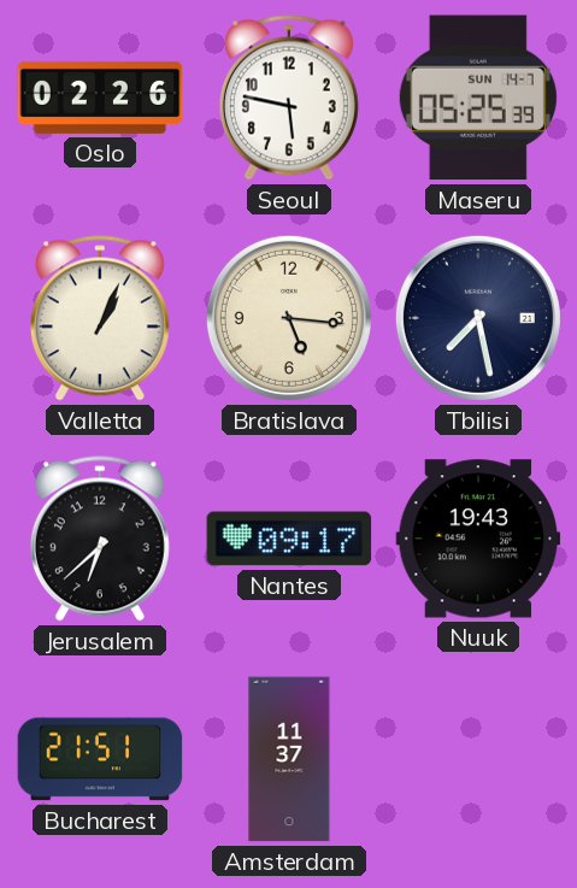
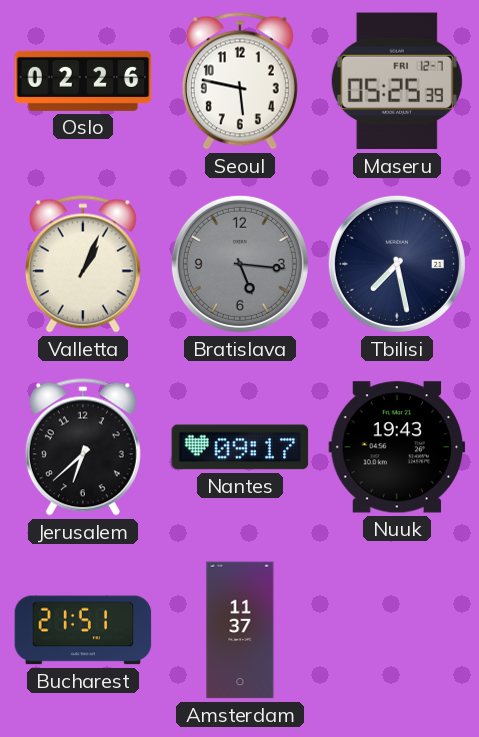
Maseru date: SUN 14-7 -> FRI 12-7 (397, 81)
Bratislava dial: cream -> grey (240, 264)
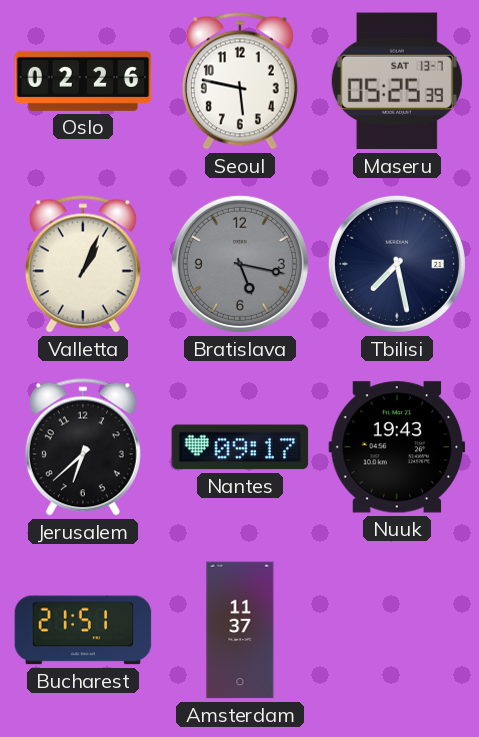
Maseru date: FRI 12-7 -> SAT 13-7 (397, 81)
Bratislava: 5:16 -> 5:17 (240, 264)
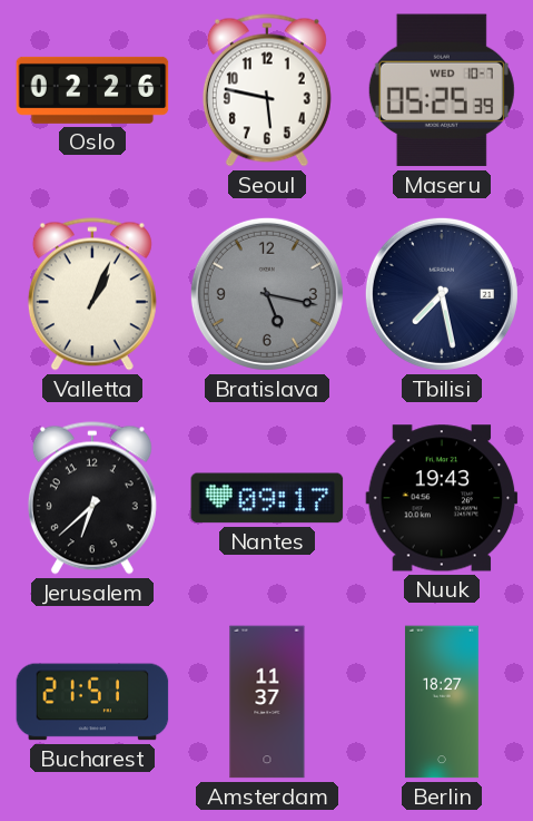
Maseru date: SAT 13-7 -> WED 10-7 (442, 90)
Berlin: none -> 18:27 (442, 702)
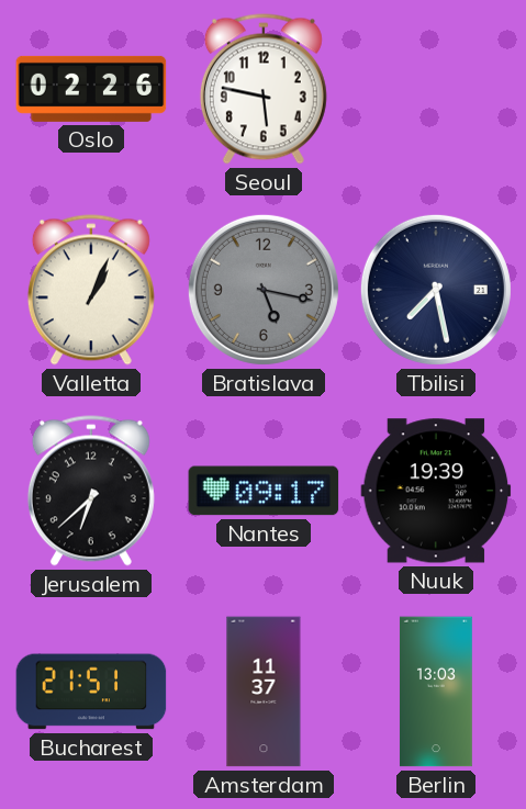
Maseru: 05:25 -> none (442, 90)
Nuuk: 19:43 -> 19:39 (436, 491)
Berlin: 18:27 -> 13:03 (436, 692)
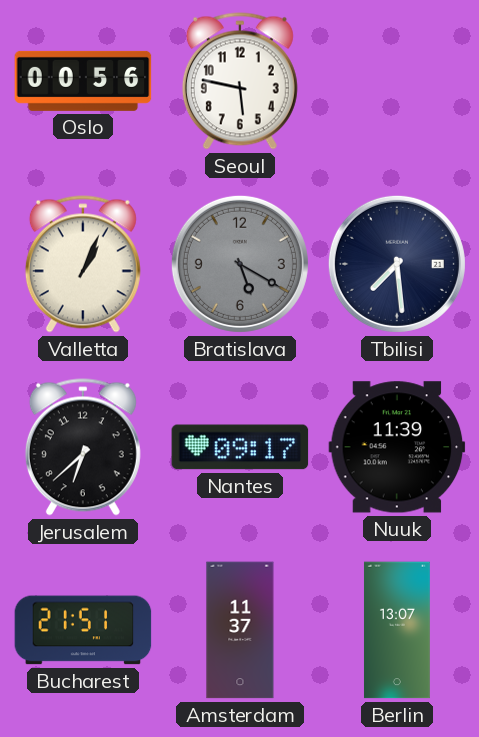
Oslo: 02:26 -> 00:56 (83, 81)
Bratislava: 5:17 -> 5:20 (240, 264)
Tbilisi: 7:28 -> 7:29 (397, 264)
Nuuk: 19:39 -> 11:39 (397, 447)
Berlin: 13:03 -> 13:07 (397, 630)
